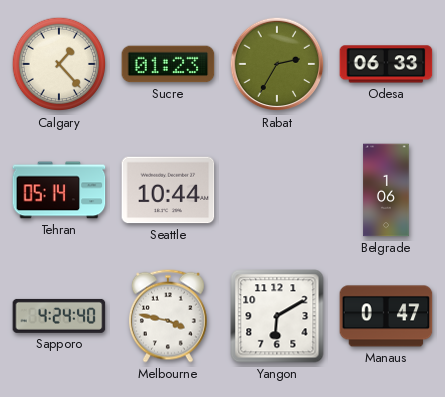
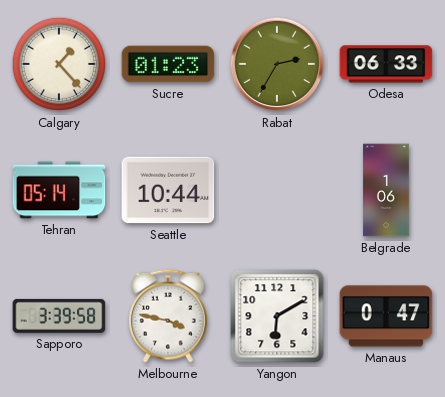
Sapporo: 4:24 -> 3:39 (59, 316)
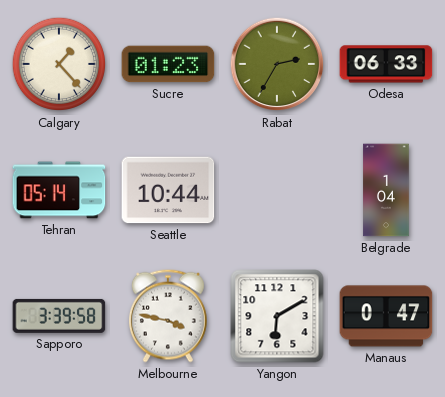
Belgrade: 1:06 -> 1:04 (386, 190)
